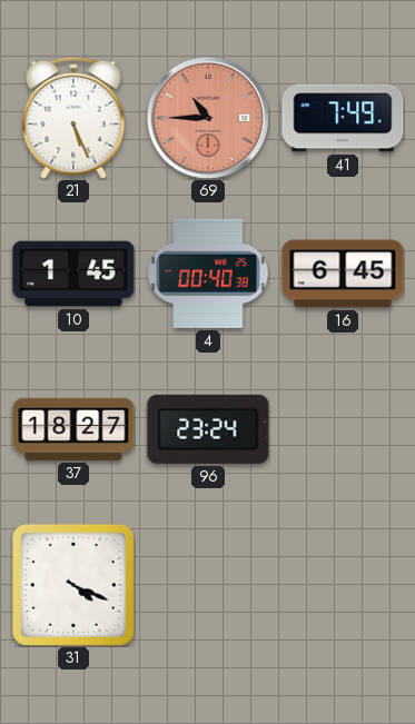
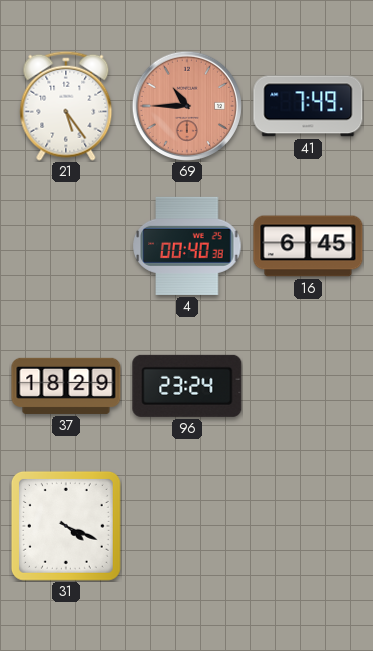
21: 5:26 -> 5:24 (66, 106)
10: 1:45 -> none (73, 274)
37: 18:27 -> 18:29 (66, 386)
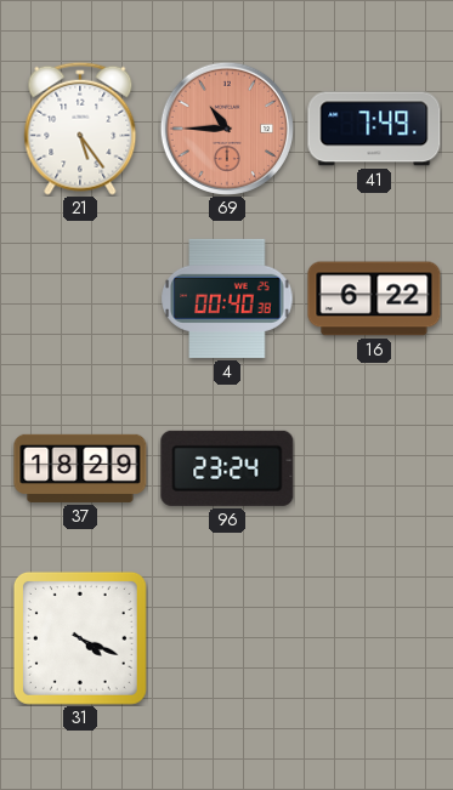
16: 6:45 -> 6:22 (374, 299)
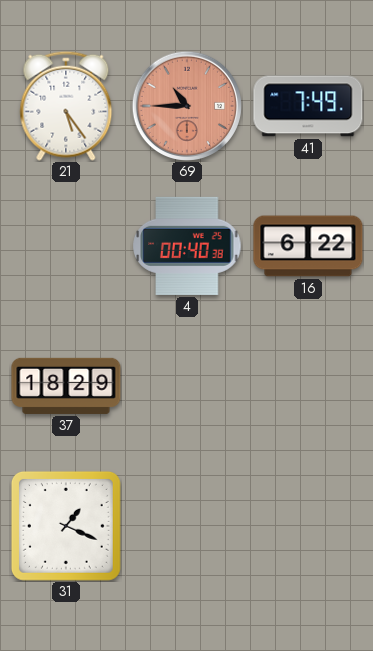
96: 23:24 -> none (227, 468)
31: 4:19 -> 1:19 (66, 526)
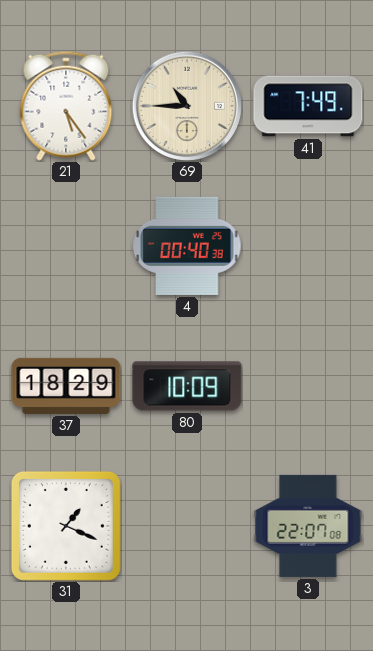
69 dial: salmon -> cream (187, 106)
16: 6:22 -> none (308, 246)
80: none -> 10:09 (187, 386)
3: none -> 22:07 (308, 526)
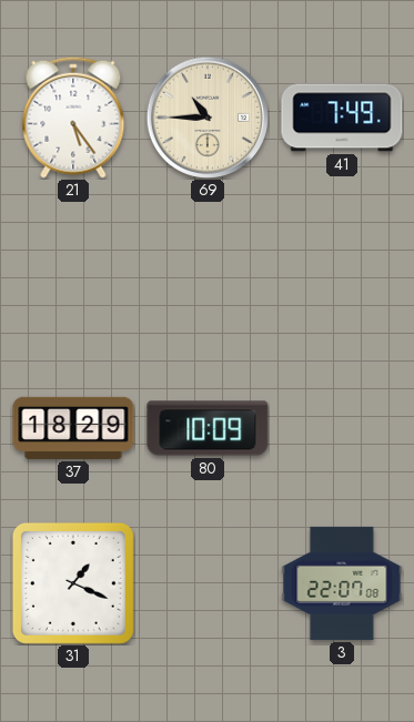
4: 00:40 -> none (187, 246)
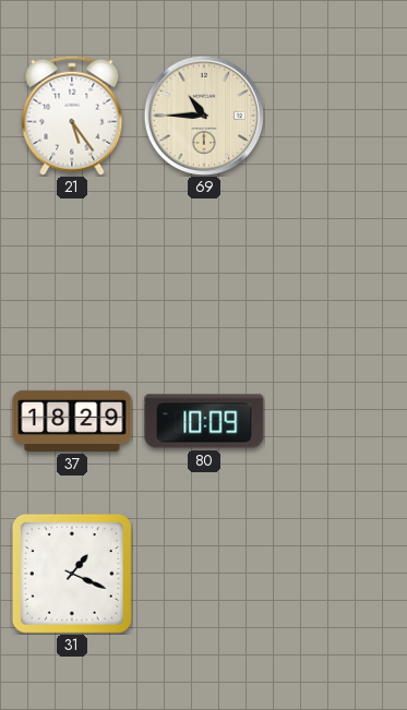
41: 7:49 -> none (342, 118)
3: 22:07 -> none (342, 583)
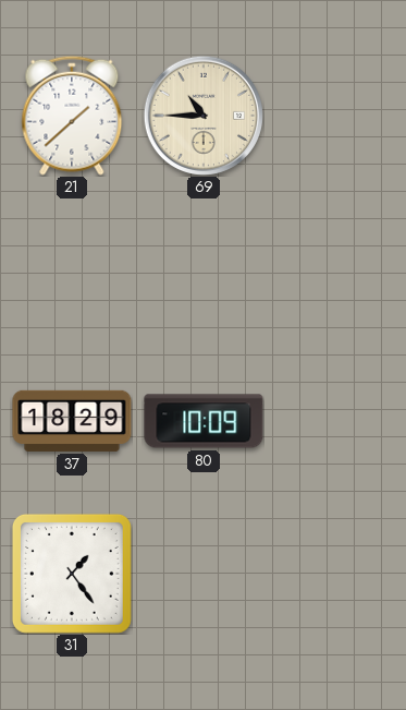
21: 5:24 -> 1:38 (72, 116)
31: 1:19 -> 1:24 (72, 574)
